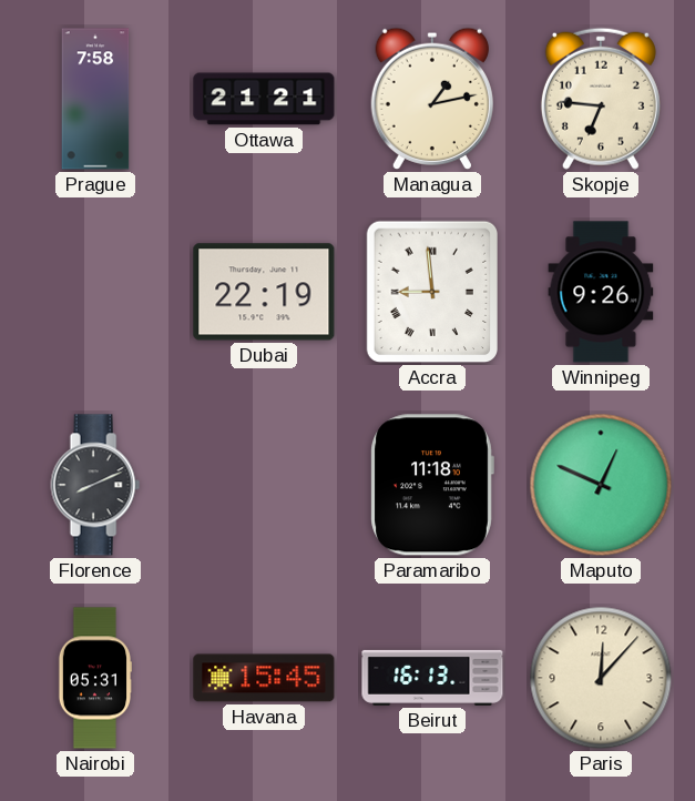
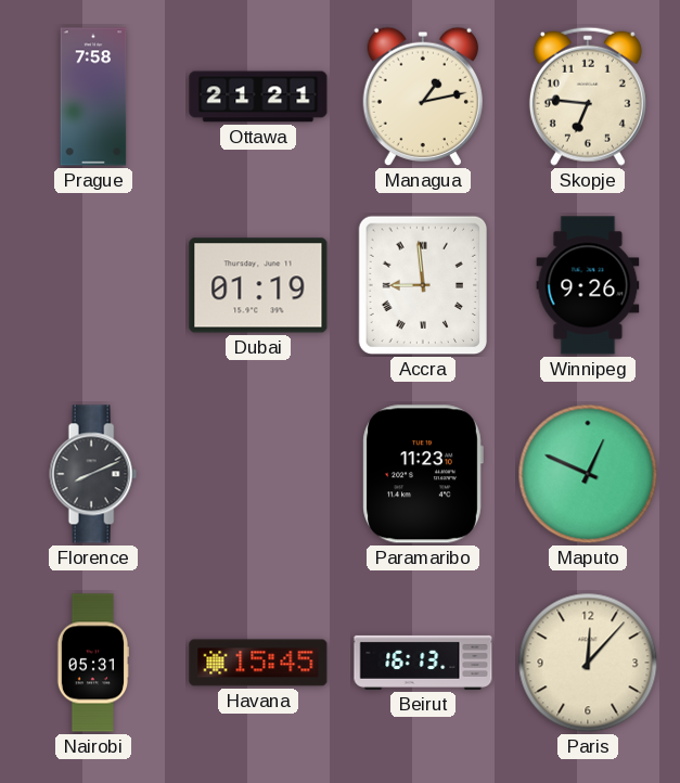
Dubai: 22:19 -> 01:19 (258, 285)
Paramaribo: 11:18 -> 11:23 (423, 474)
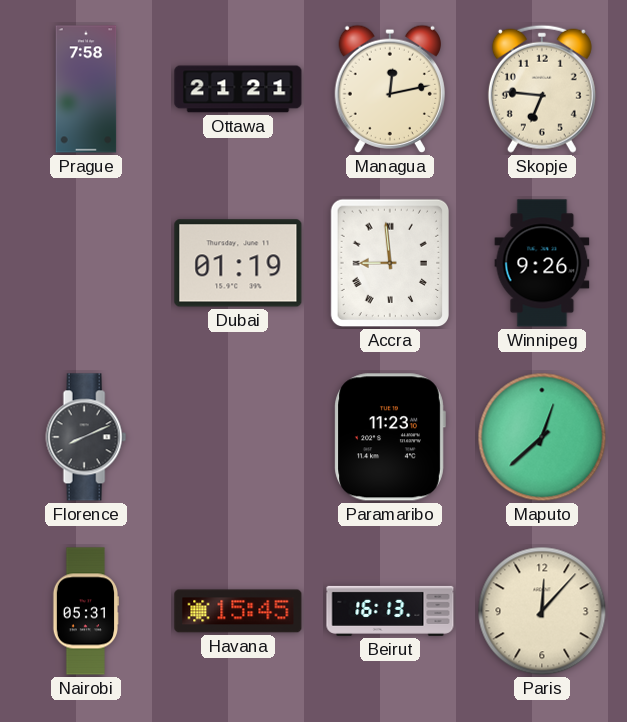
Managua: 1:13 -> 12:13 (390, 89)
Maputo: 12:49 -> 12:38 (542, 437)
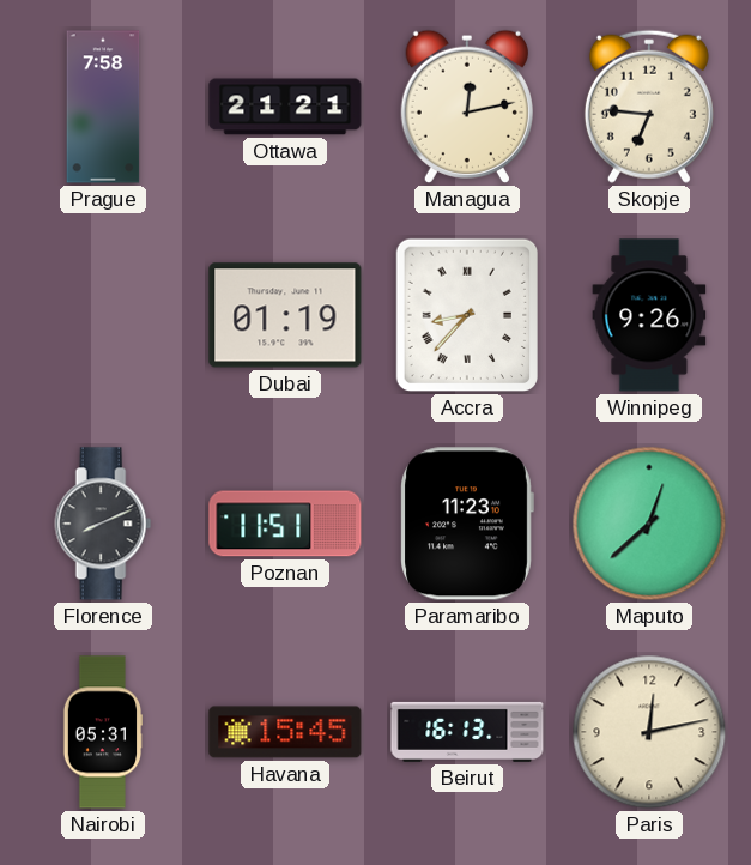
Accra: 8:59 -> 8:37 (466, 315)
Poznan: none -> 11:51 (285, 524)
Paris: 12:07 -> 12:13 (649, 732)
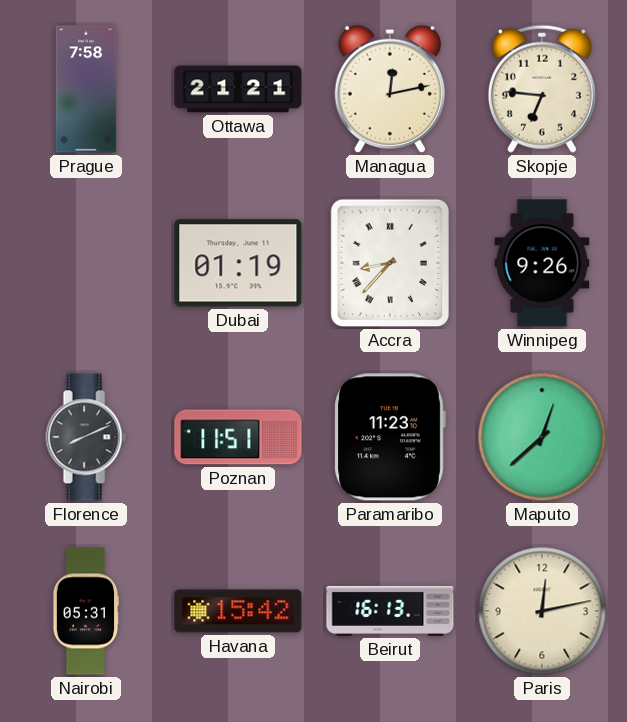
Havana: 15:45 -> 15:42 (238, 611)
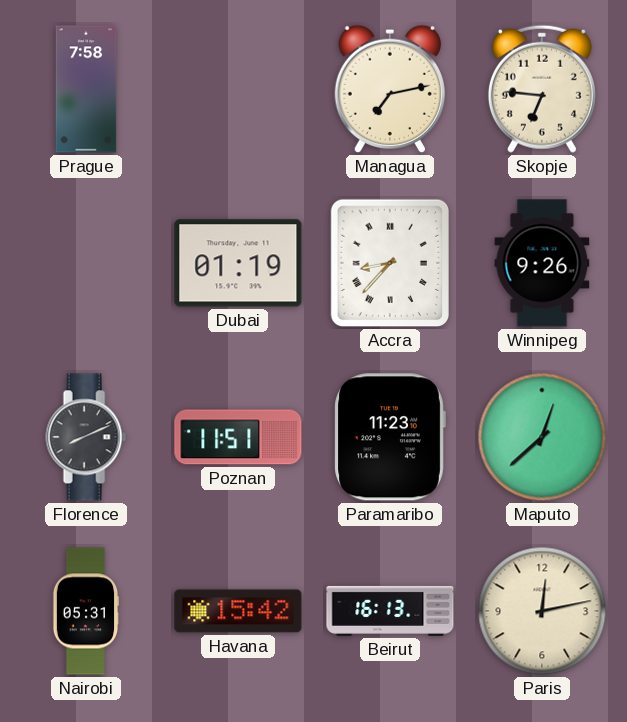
Ottawa: 21:21 -> none (238, 89)
Managua: 12:13 -> 7:13 (390, 89)
